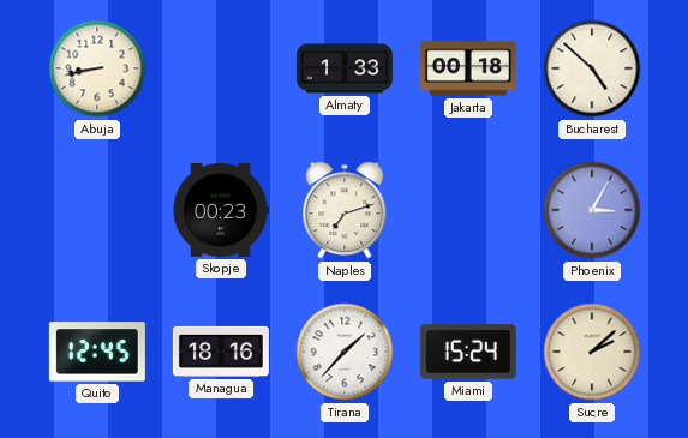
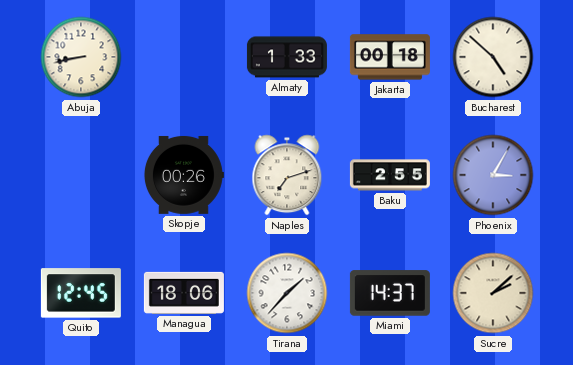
Skopje: 00:23 -> 00:26 (183, 175)
Baku: none -> 2:55 (390, 175)
Managua: 18:16 -> 18:06 (184, 293)
Miami: 15:24 -> 14:37 (390, 293)
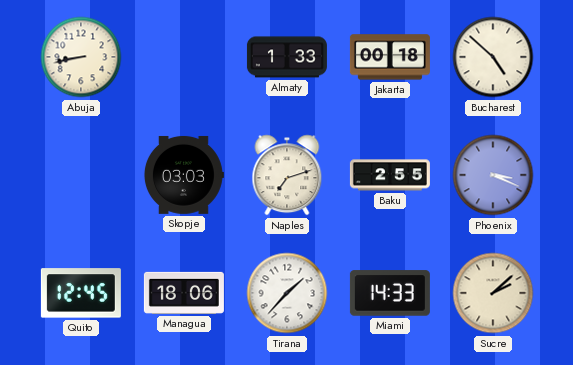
Skopje: 00:26 -> 03:03 (183, 175)
Phoenix: 3:05 -> 3:19 (493, 175)
Miami: 14:37 -> 14:33 (390, 293)
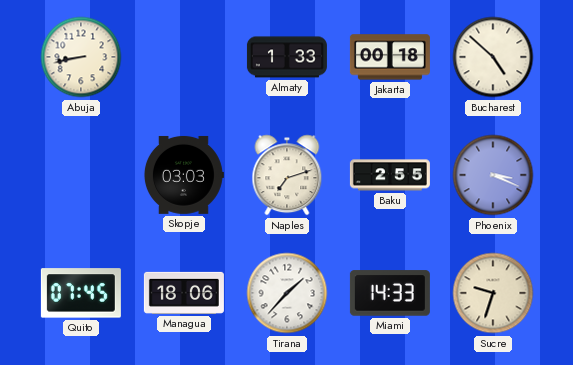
Quito: 12:45 -> 07:45 (81, 293)
Sucre: 2:08 -> 9:33 (493, 293)
